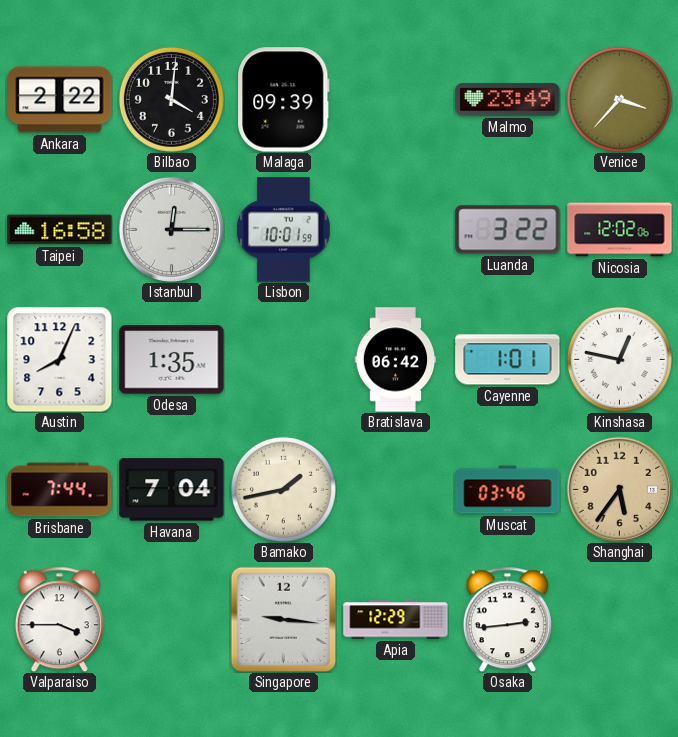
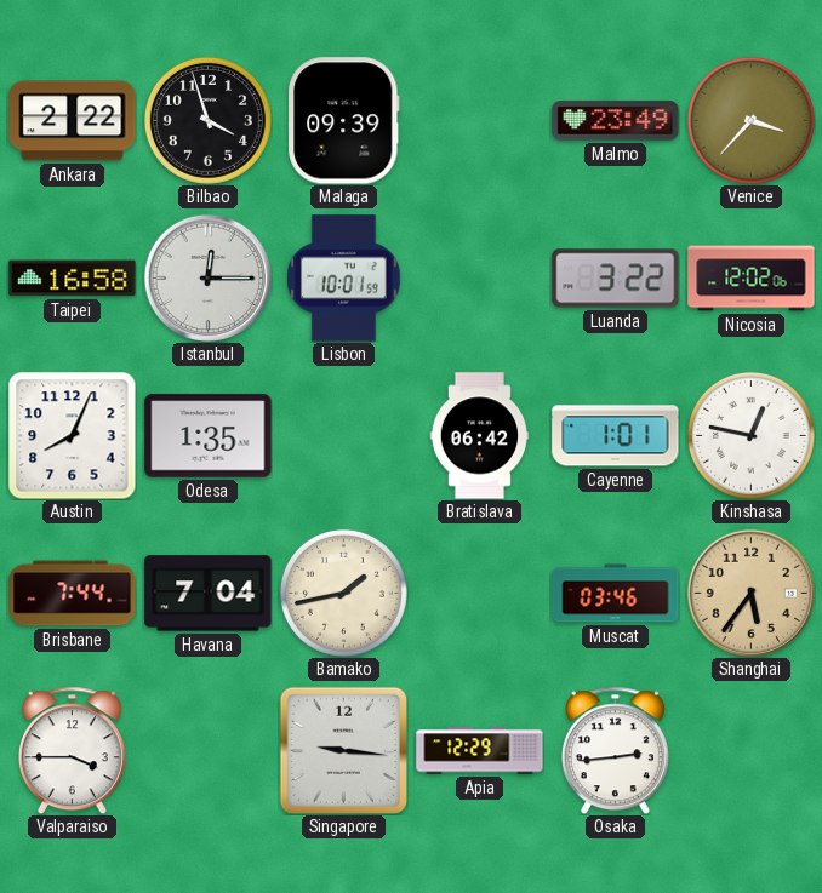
Bilbao: 4:01 -> 3:57 (207, 120)
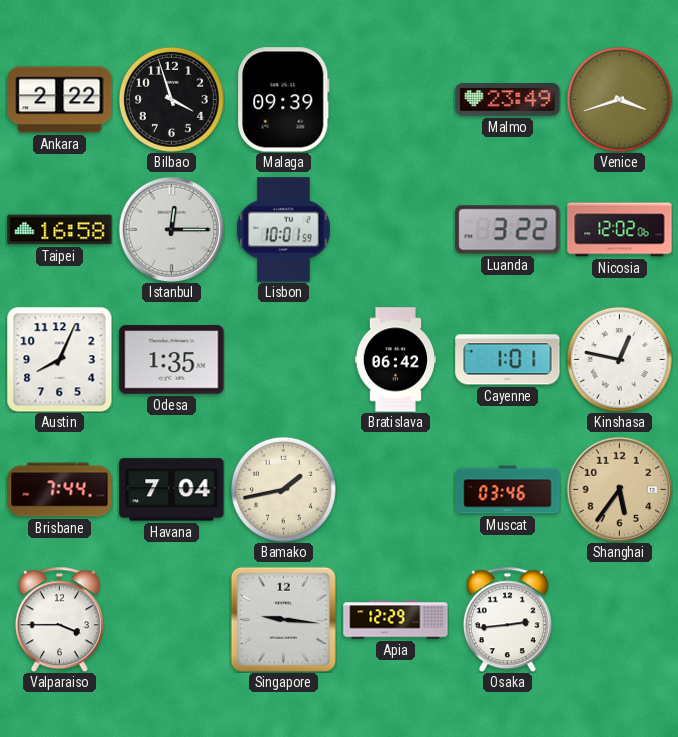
Venice: 3:37 -> 3:42 (619, 99)
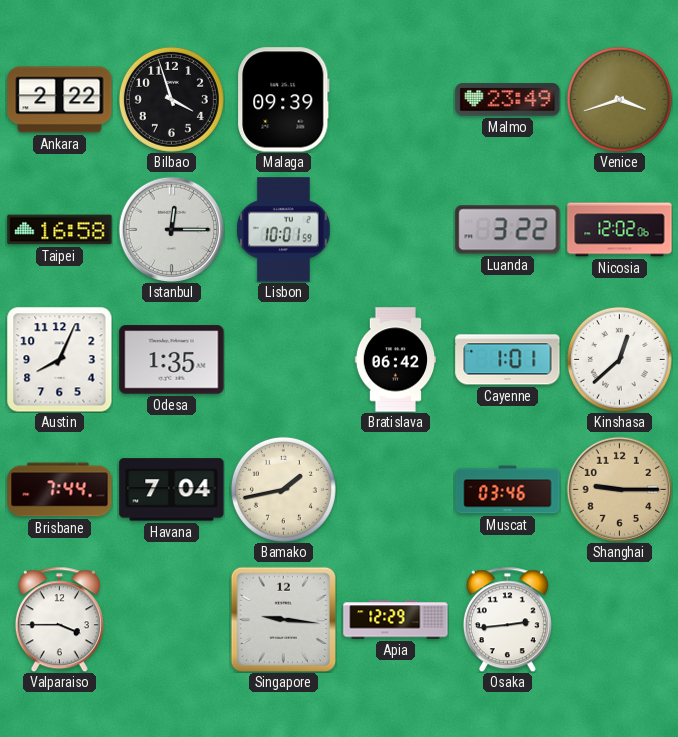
Kinshasa: 12:47 -> 12:38 (619, 359)
Shanghai: 5:36 -> 9:15 (619, 489)
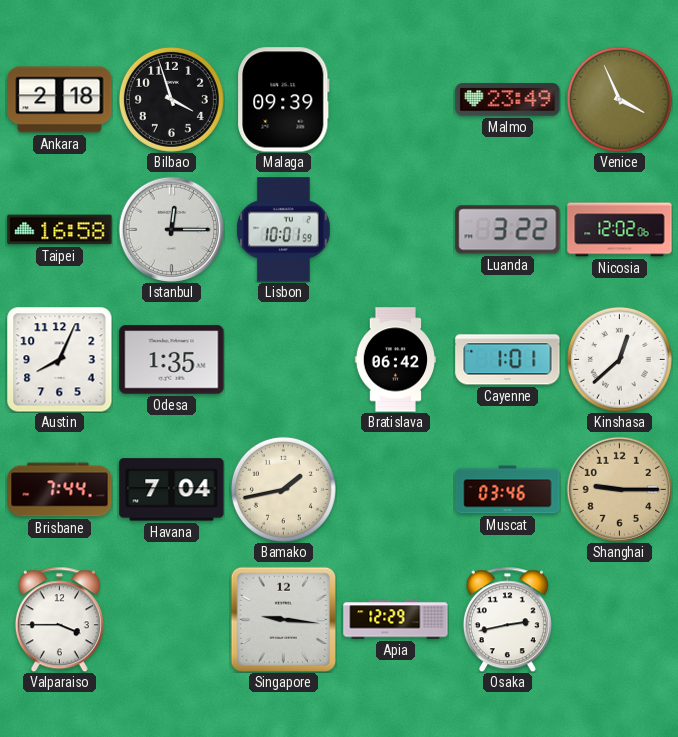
Ankara: 2:22 -> 2:18 (60, 100)
Venice: 3:42 -> 3:56 (619, 99)
Osaka: 2:44 -> 2:43 (507, 619)
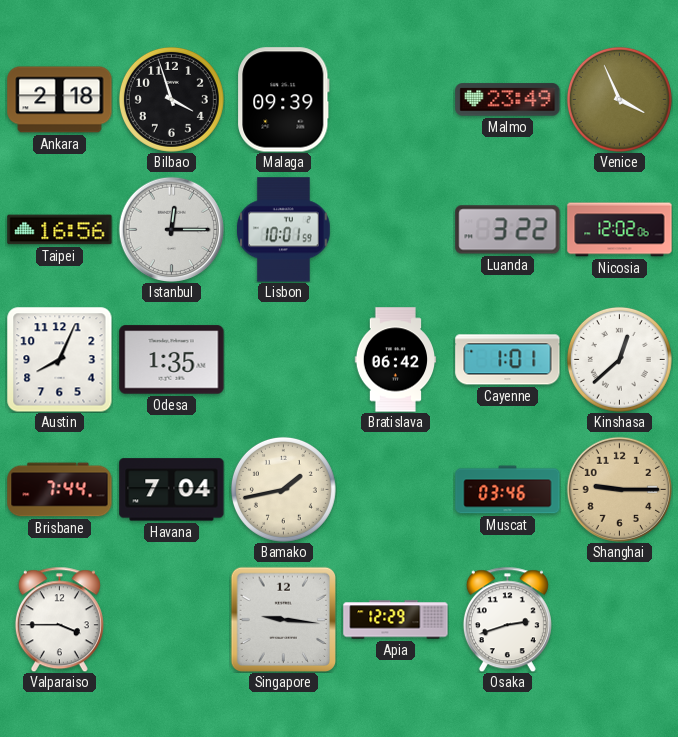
Taipei: 16:58 -> 16:56 (60, 230)
Osaka: 2:43 -> 2:42 (507, 619)
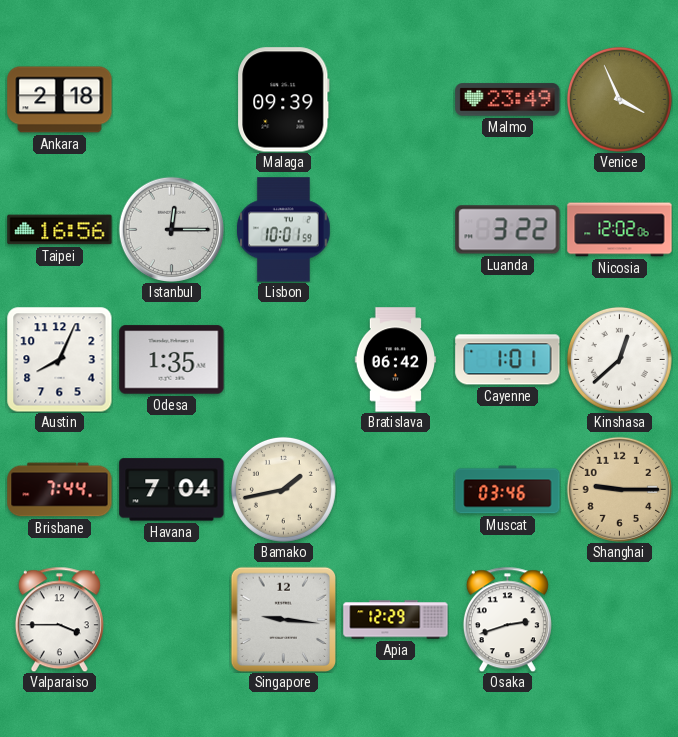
Bilbao: 3:57 -> none (171, 99)
